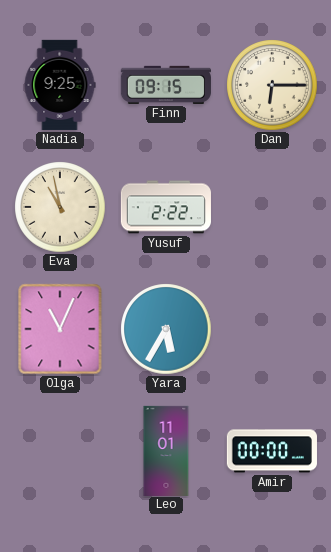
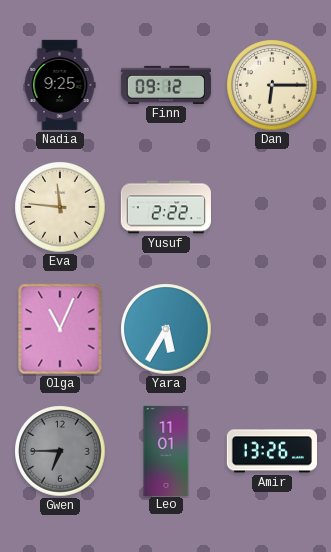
Finn: 09:15 -> 09:12 (166, 85)
Eva: 10:58 -> 11:46 (60, 207)
Gwen: none -> 6:45 (60, 451)
Amir: 00:00 -> 13:26 (272, 451)
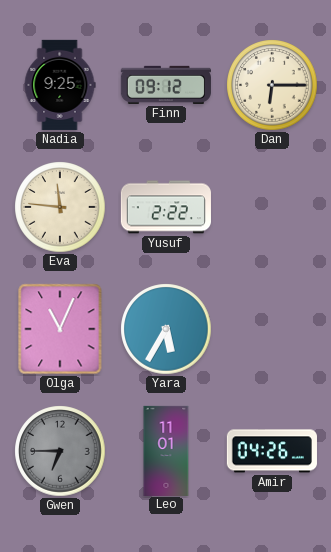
Amir: 13:26 -> 04:26 (272, 451)
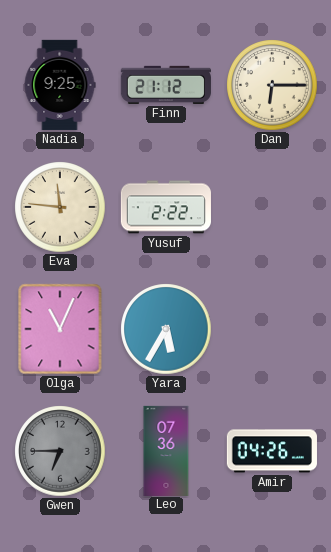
Finn: 09:12 -> 21:12 (166, 85)
Leo: 11:01 -> 07:36 (166, 450)
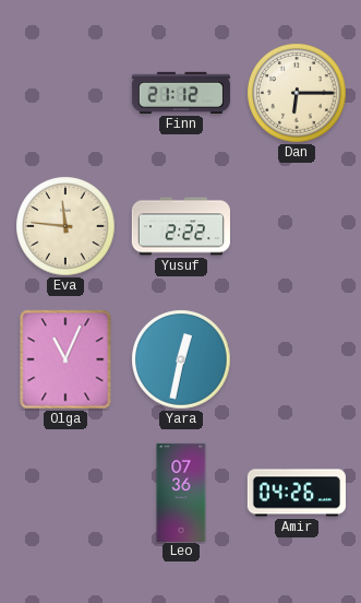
Nadia: 9:25 -> none (60, 85)
Yara: 5:35 -> 12:32 (181, 359)
Gwen: 6:45 -> none (60, 451)
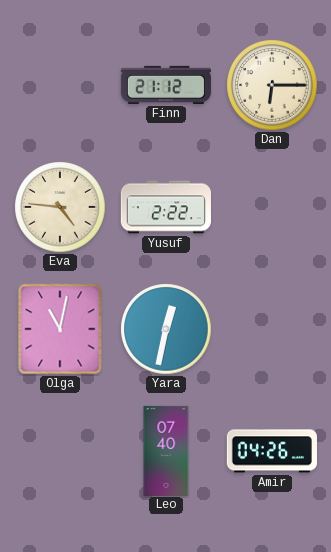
Eva: 11:46 -> 4:46 (60, 207)
Olga: 11:04 -> 11:02 (60, 329)
Leo: 07:36 -> 07:40 (166, 450)
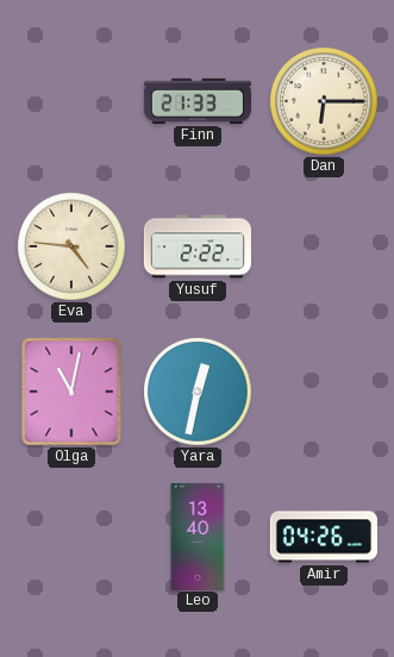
Finn: 21:12 -> 21:33 (198, 101)
Leo: 07:40 -> 13:40 (198, 536)
